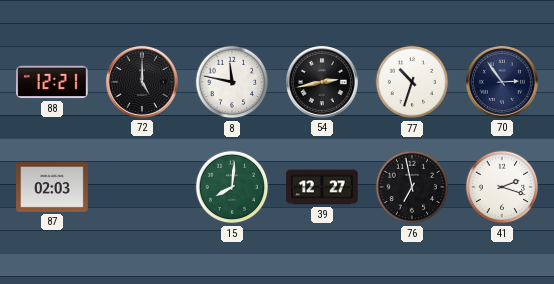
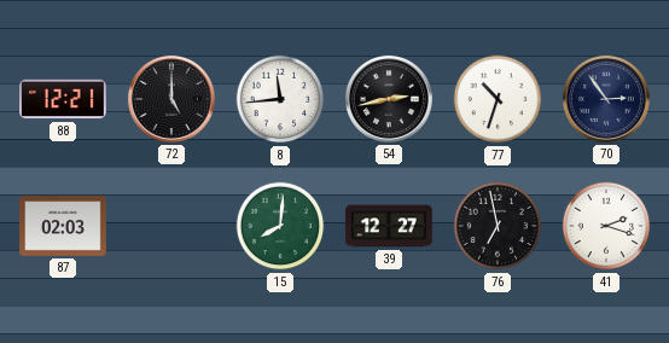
8: 11:47 -> 11:44 (280, 99)
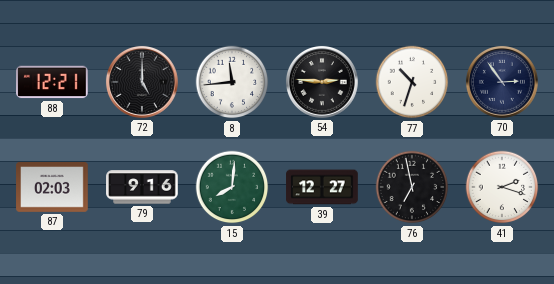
54: 2:43 -> 2:46 (322, 82)
79: none -> 9:16 (142, 187)
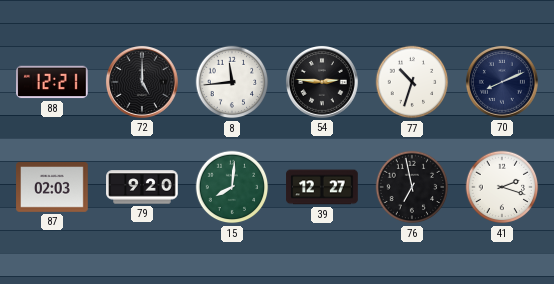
70: 2:54 -> 8:11 (502, 82)
79: 9:16 -> 9:20 (142, 187)
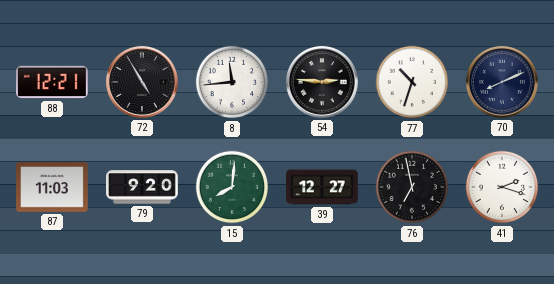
72: 5:00 -> 4:55 (142, 82)
87: 02:03 -> 11:03 (52, 188)
